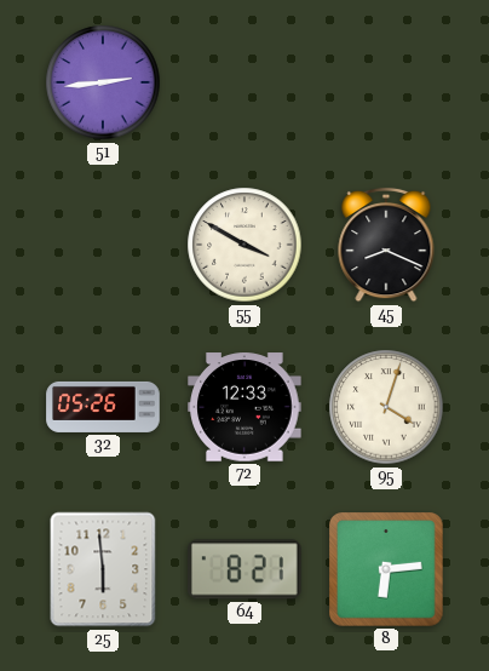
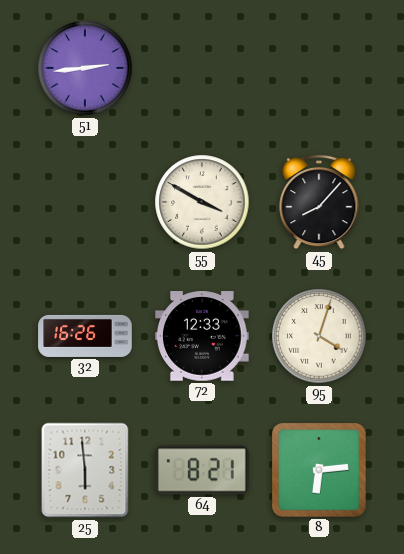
45: 8:19 -> 8:07 (319, 202)
32: 05:26 -> 16:26 (85, 336)
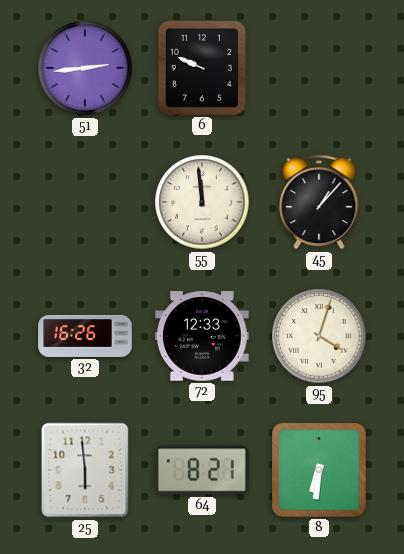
6: none -> 9:49 (202, 68)
55: 3:50 -> 11:59 (202, 202)
45: 8:07 -> 1:07 (319, 202)
8: 6:14 -> 6:31 (319, 470)
